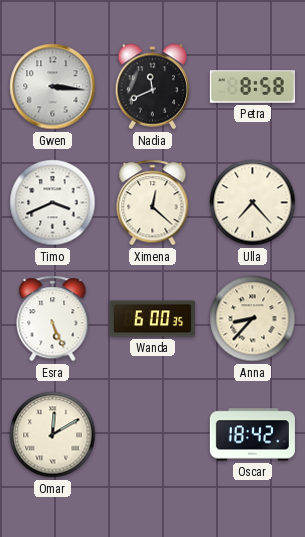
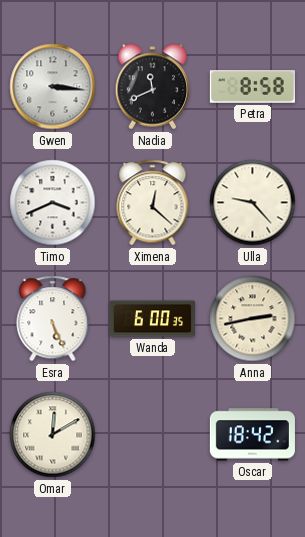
Ulla: 7:23 -> 9:23 (253, 203)
Anna: 8:37 -> 2:43 (253, 319)
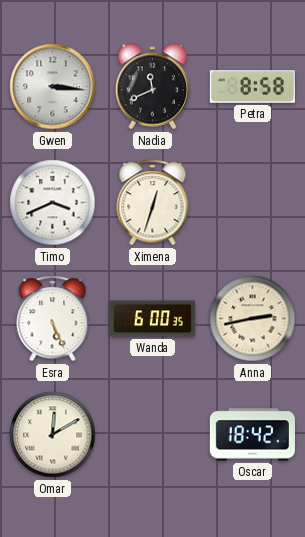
Ximena: 12:22 -> 12:33 (153, 203)
Ulla: 9:23 -> none (253, 203)
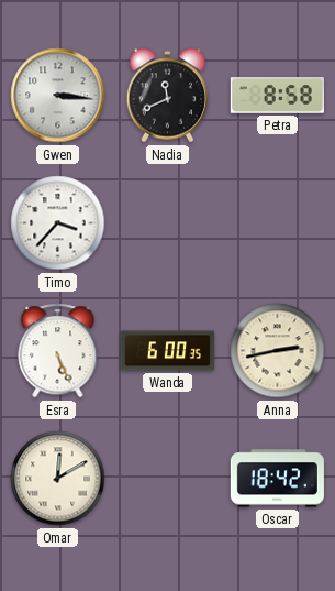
Timo: 3:41 -> 3:37 (58, 223)
Ximena: 12:33 -> none (153, 203)
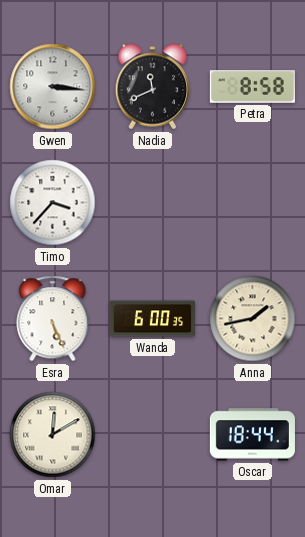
Anna: 2:43 -> 1:43 (253, 319)
Oscar: 18:42 -> 18:44 (252, 435)
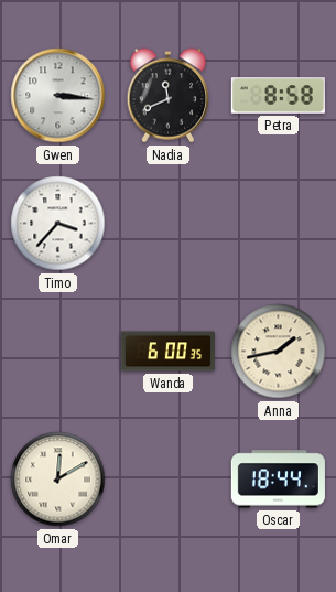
Esra: 5:26 -> none (53, 319)
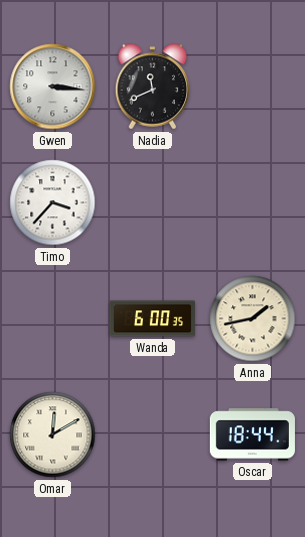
Petra: 8:58 -> none (278, 96)
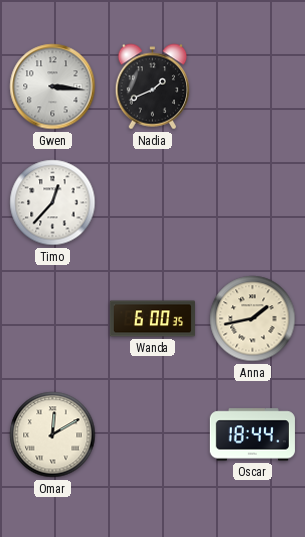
Nadia: 11:41 -> 1:41 (153, 87)
Timo: 3:37 -> 12:37 (53, 203)
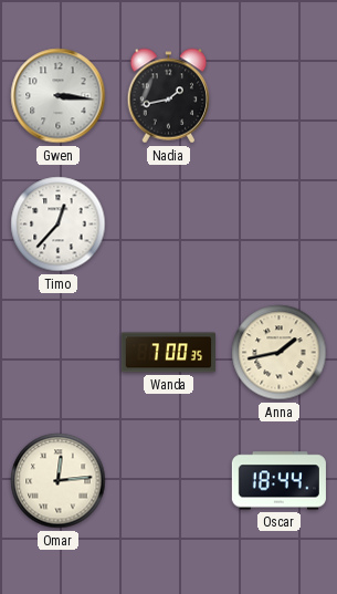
Nadia: 1:41 -> 1:43 (169, 96)
Wanda: 6:00 -> 7:00 (168, 353)
Omar: 12:10 -> 12:14 (59, 481)
